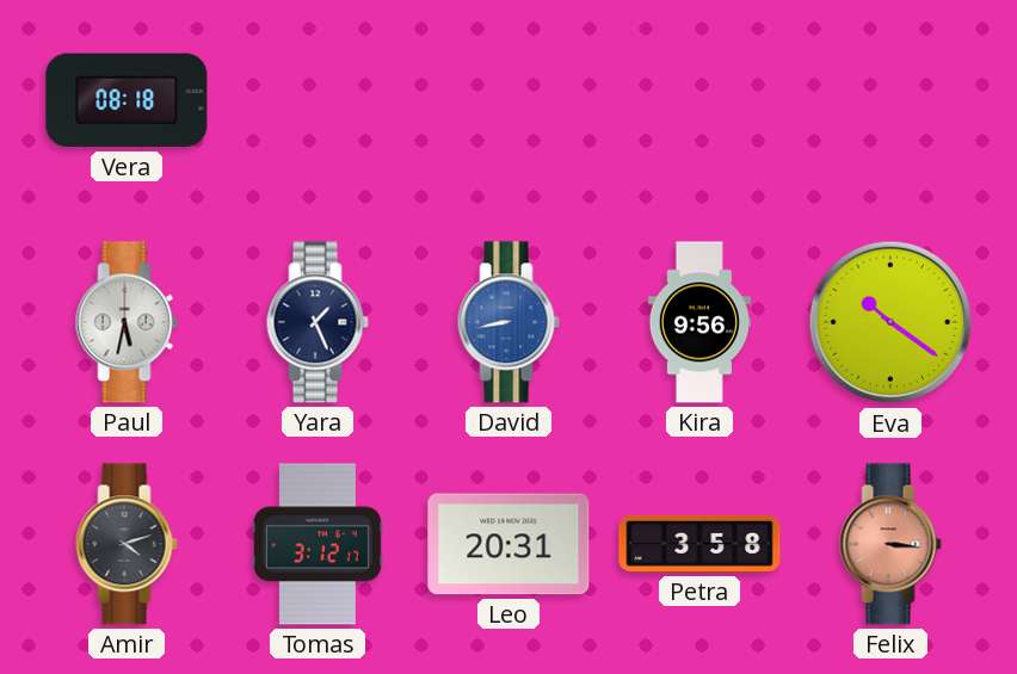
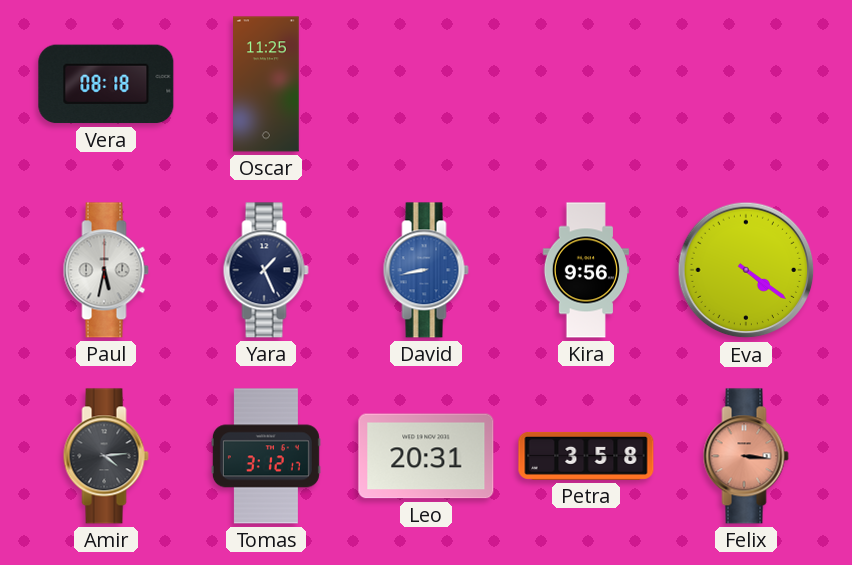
Oscar: none -> 11:25 (266, 84)
Eva: 10:21 -> 4:21 (746, 270)
Amir: 4:12 -> 4:14 (106, 456)
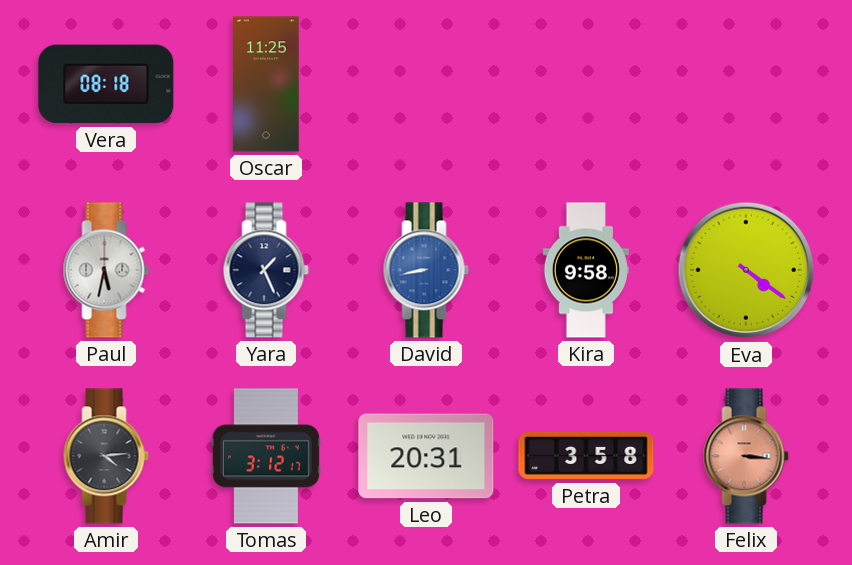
Kira: 9:56 -> 9:58 (586, 270)
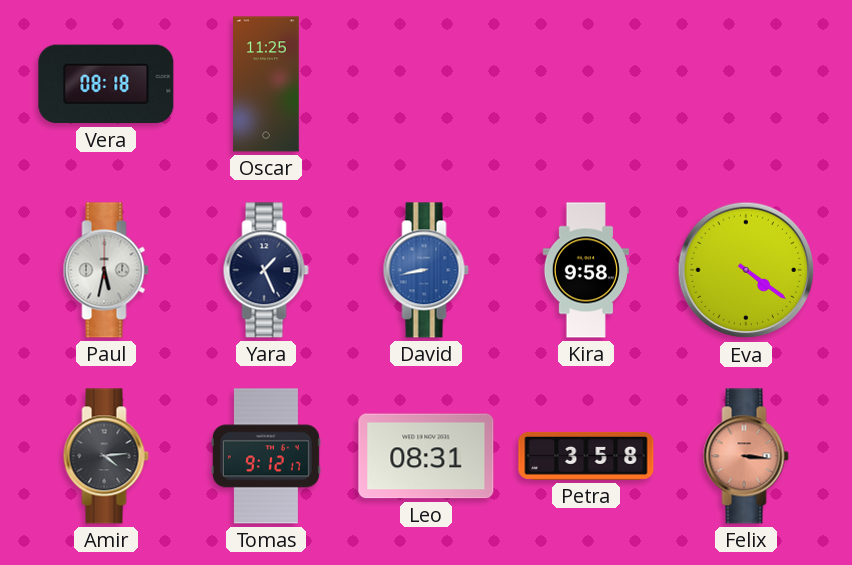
Tomas: 3:12 -> 9:12 (266, 456)
Leo: 20:31 -> 08:31 (426, 456)
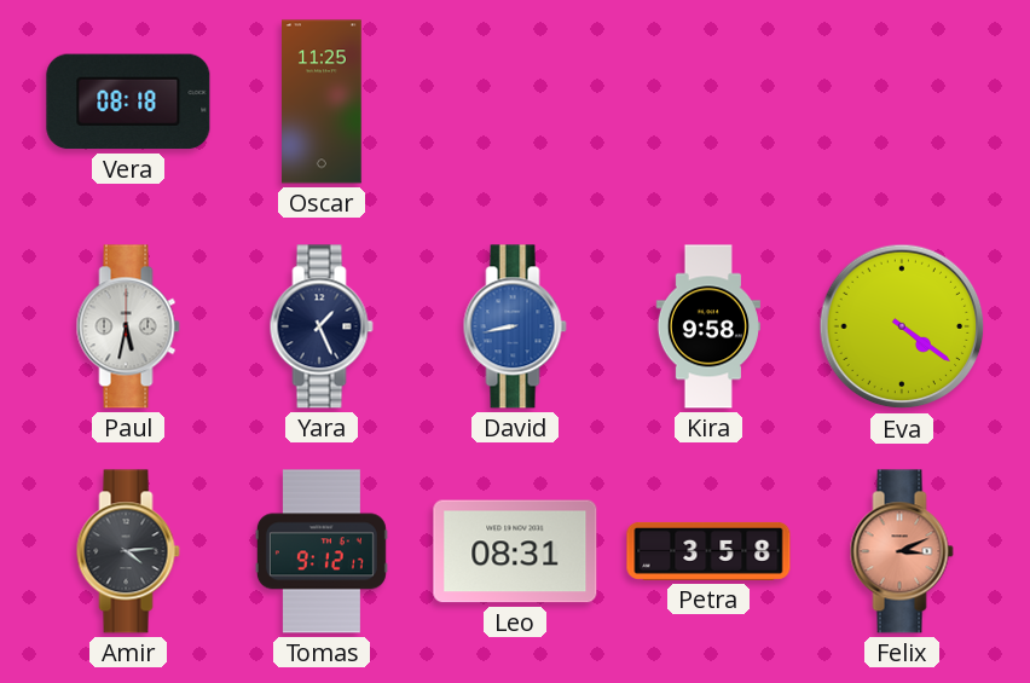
Felix: 3:16 -> 3:11 (902, 551)
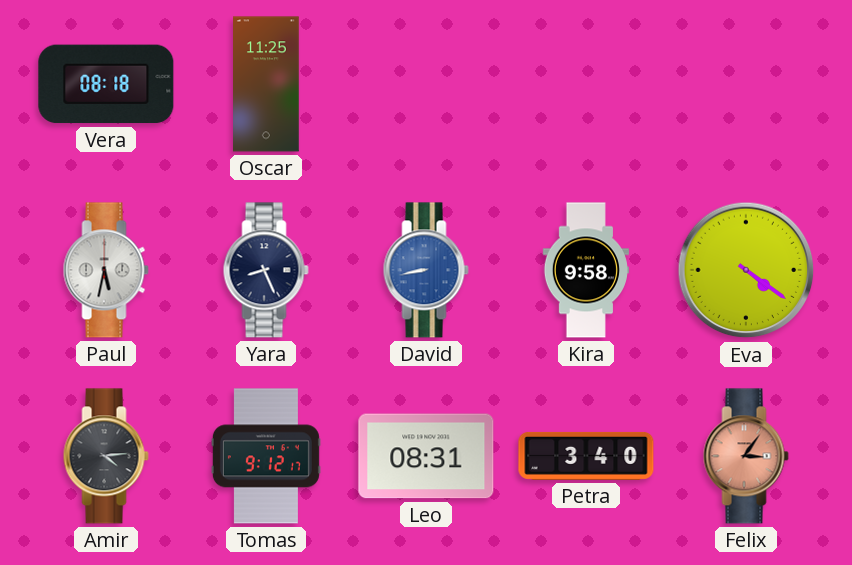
Yara: 1:26 -> 8:26 (266, 270)
Petra: 3:58 -> 3:40 (586, 456)
Felix: 3:11 -> 3:06 (746, 456)
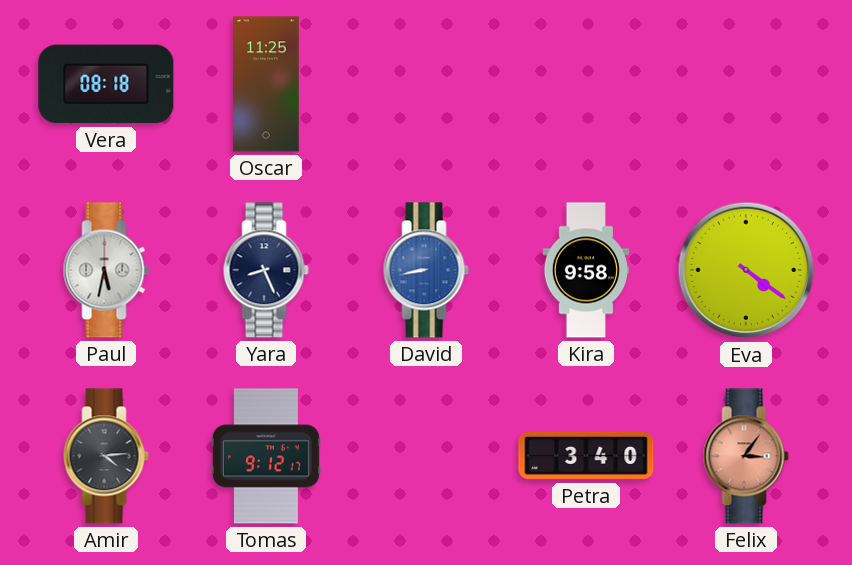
Leo: 08:31 -> none (426, 456)
